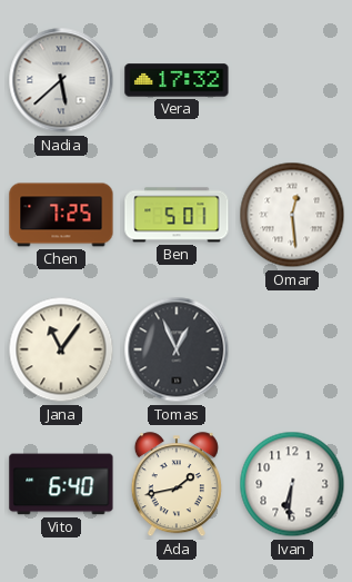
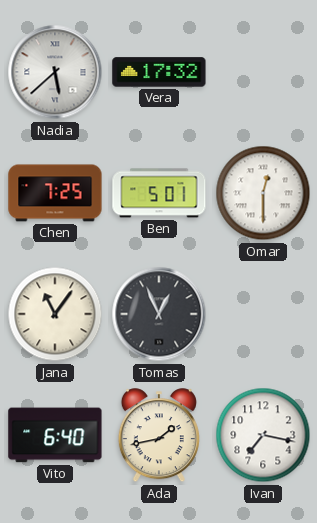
Omar: 12:29 -> 12:30 (263, 193)
Ivan: 6:31 -> 7:17 (263, 435)
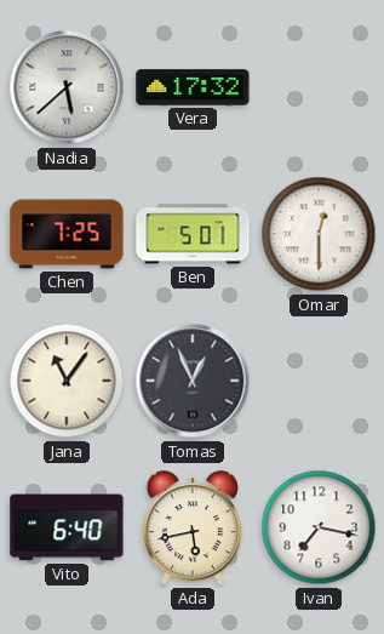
Ada: 1:43 -> 5:43 (193, 529)
